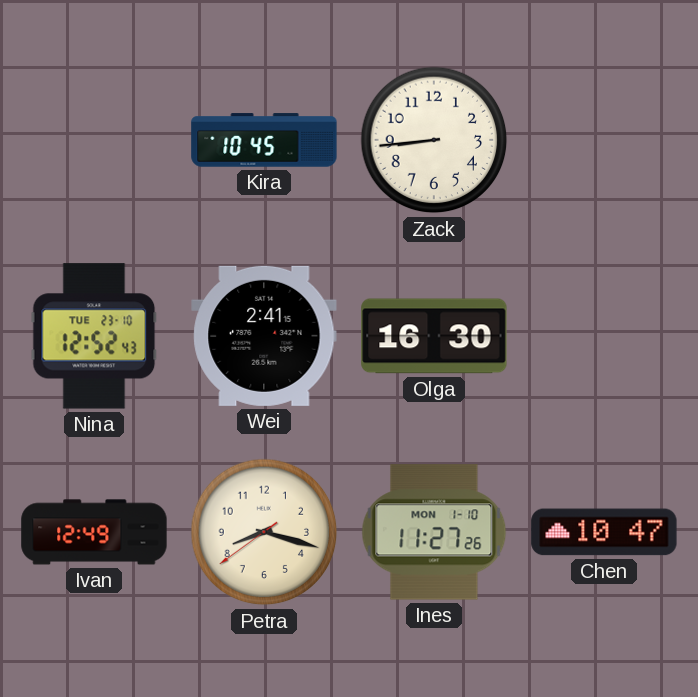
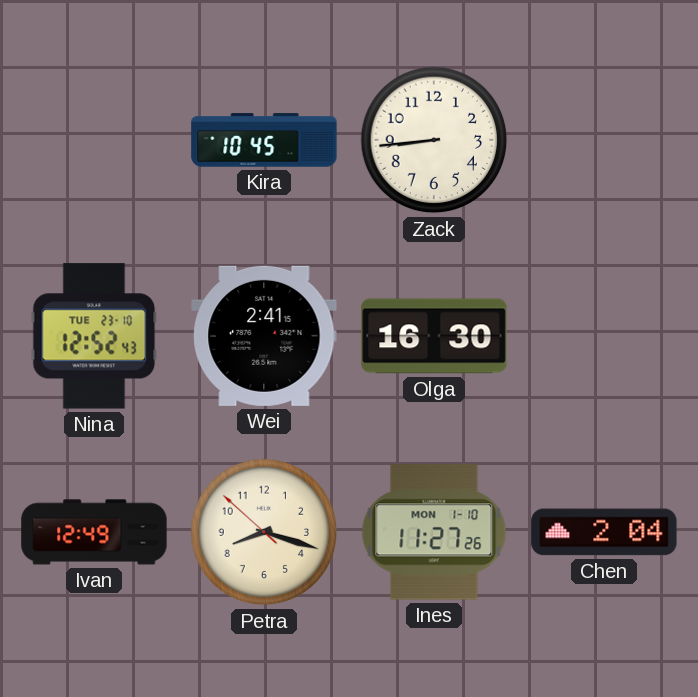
Petra: 8:17:39 -> 8:17:52 (264, 532)
Chen: 10:47 -> 2:04 (604, 532)
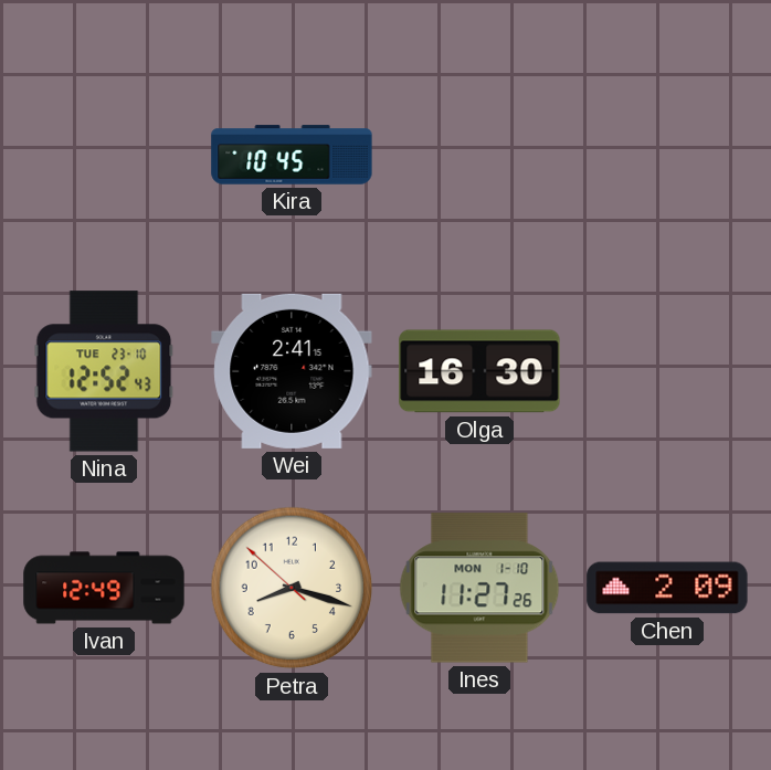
Zack: 8:44 -> none (434, 140)
Chen: 2:04 -> 2:09 (667, 588)
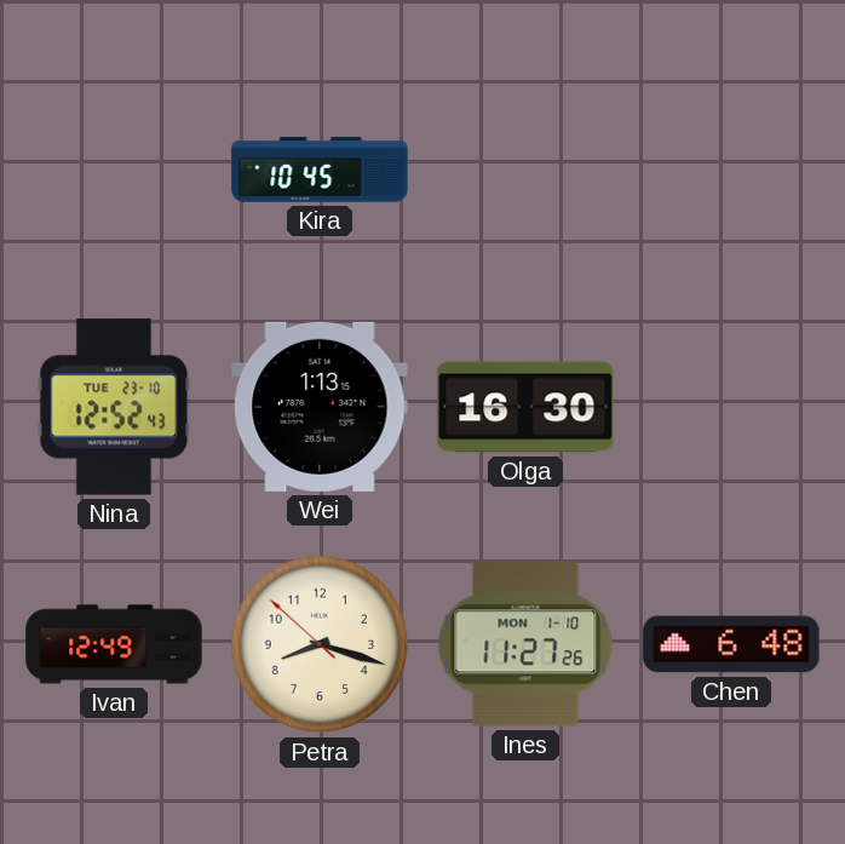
Wei: 2:41 -> 1:13 (320, 407)
Chen: 2:09 -> 6:48 (731, 644)
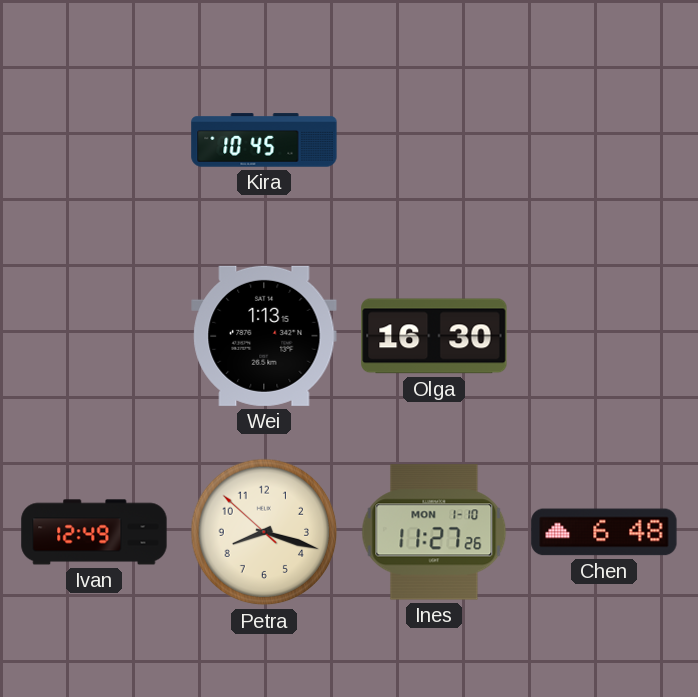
Nina: 12:52 -> none (114, 407)
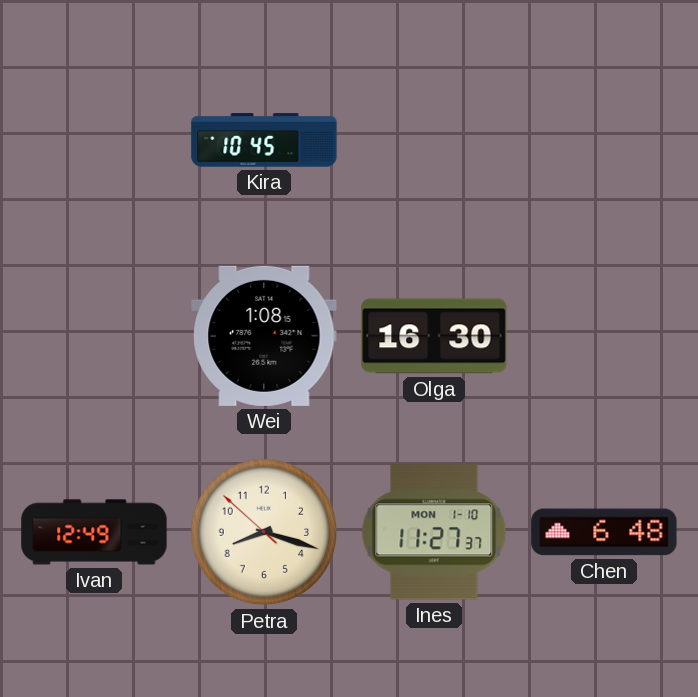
Wei: 1:13 -> 1:08 (264, 336)
Ines: 11:27:26 -> 11:27:37 (434, 532)
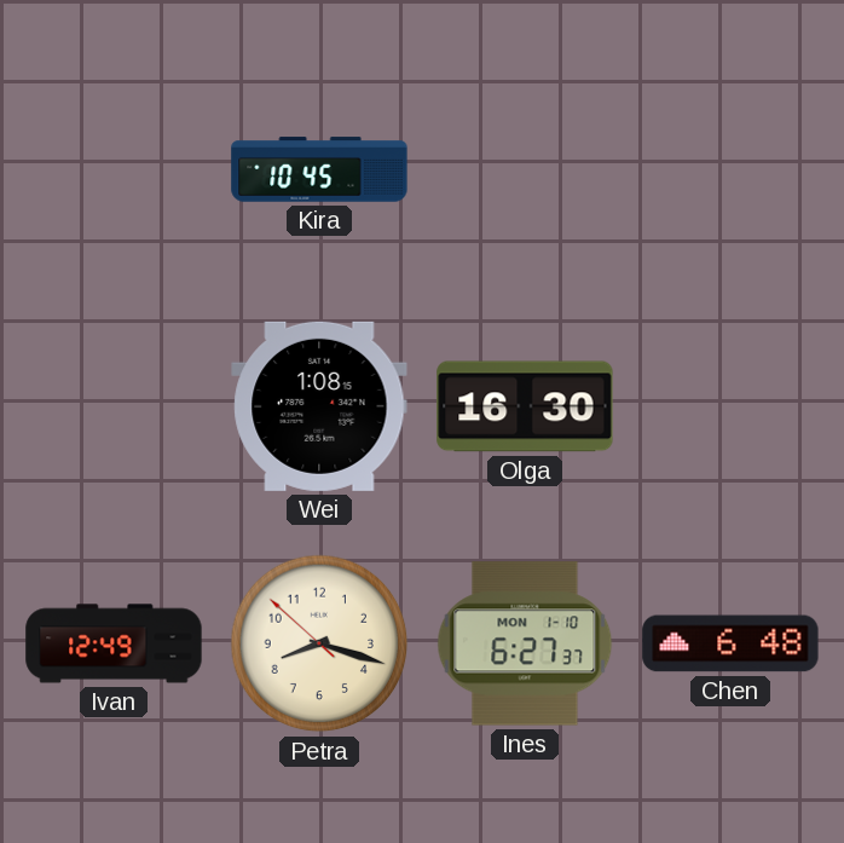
Ines: 11:27 -> 6:27 (525, 643)
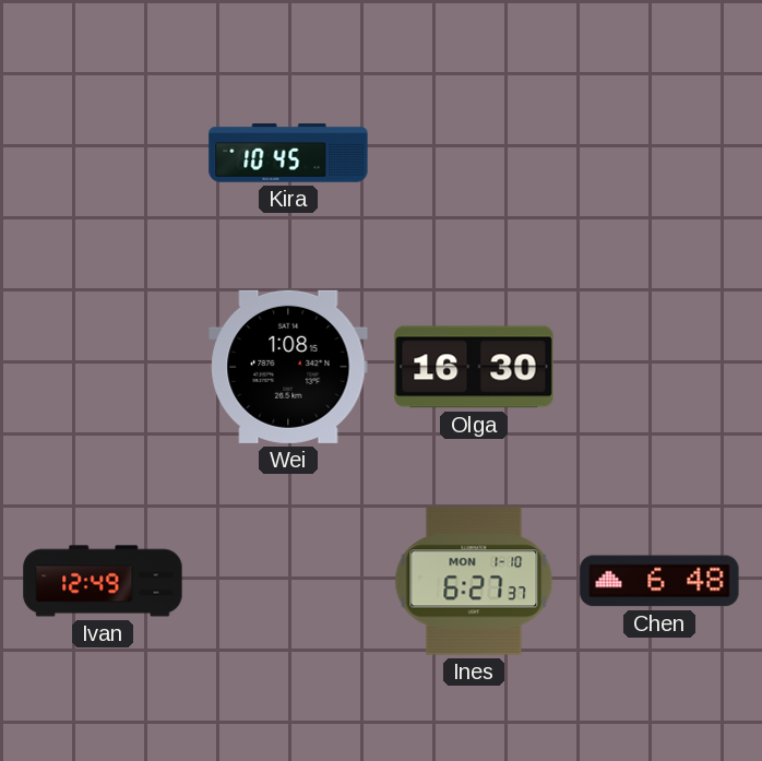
Petra: 8:17 -> none (319, 643)
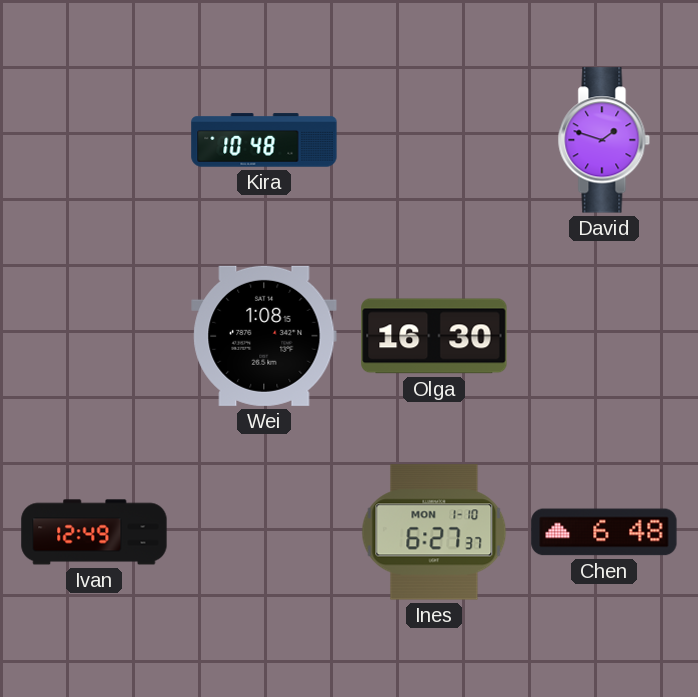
Kira: 10:45 -> 10:48 (264, 140)
David: none -> 1:48 (604, 140)
